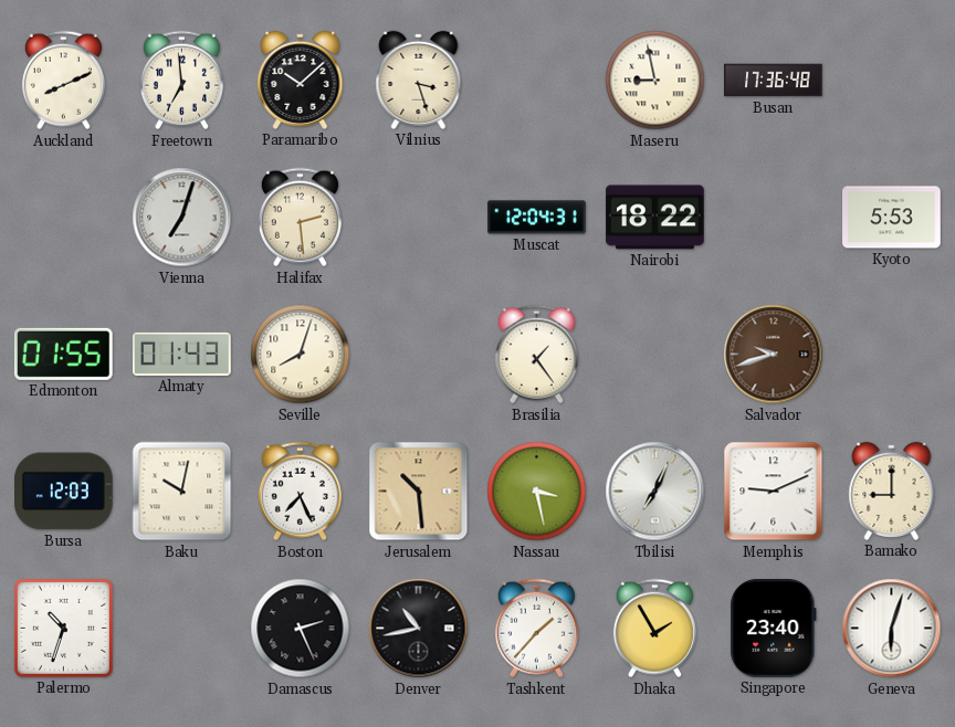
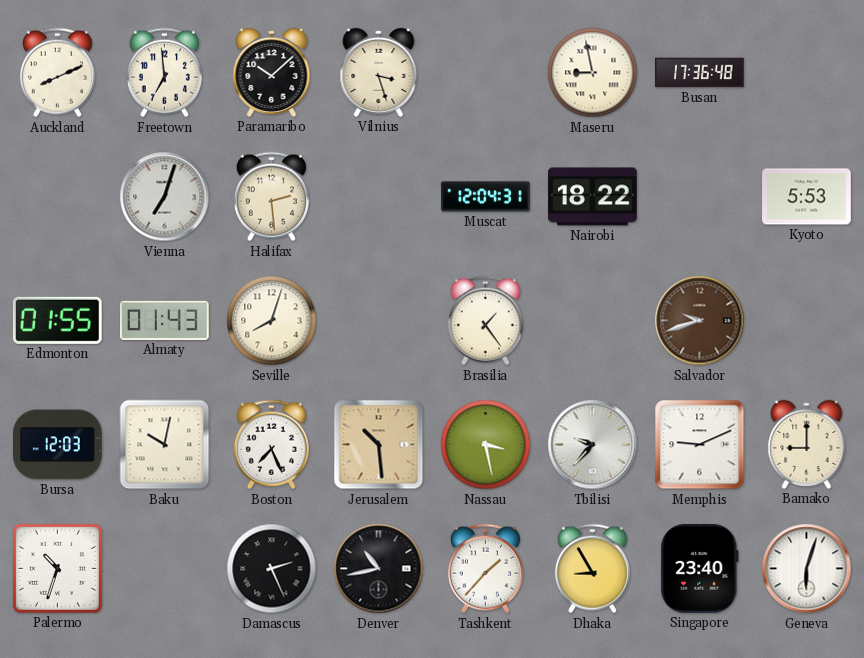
Tbilisi: 7:04 -> 9:37 (593, 445)
Dhaka: 1:55 -> 8:55 (592, 569)
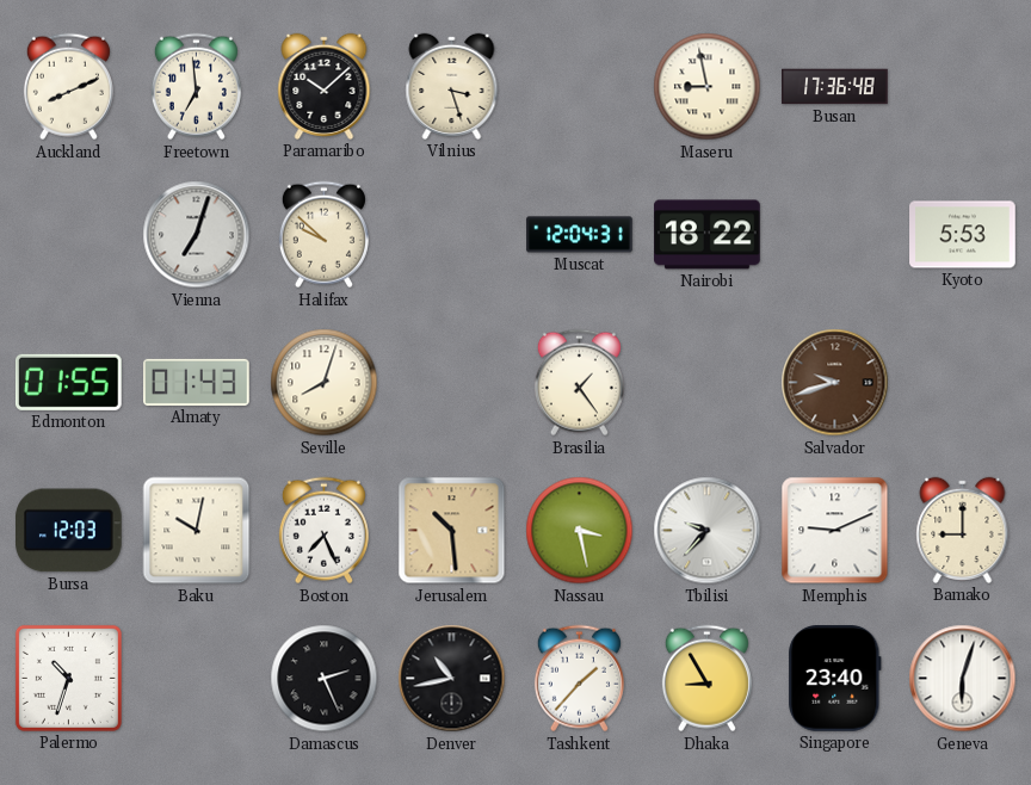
Halifax: 2:29 -> 9:52 (323, 235)
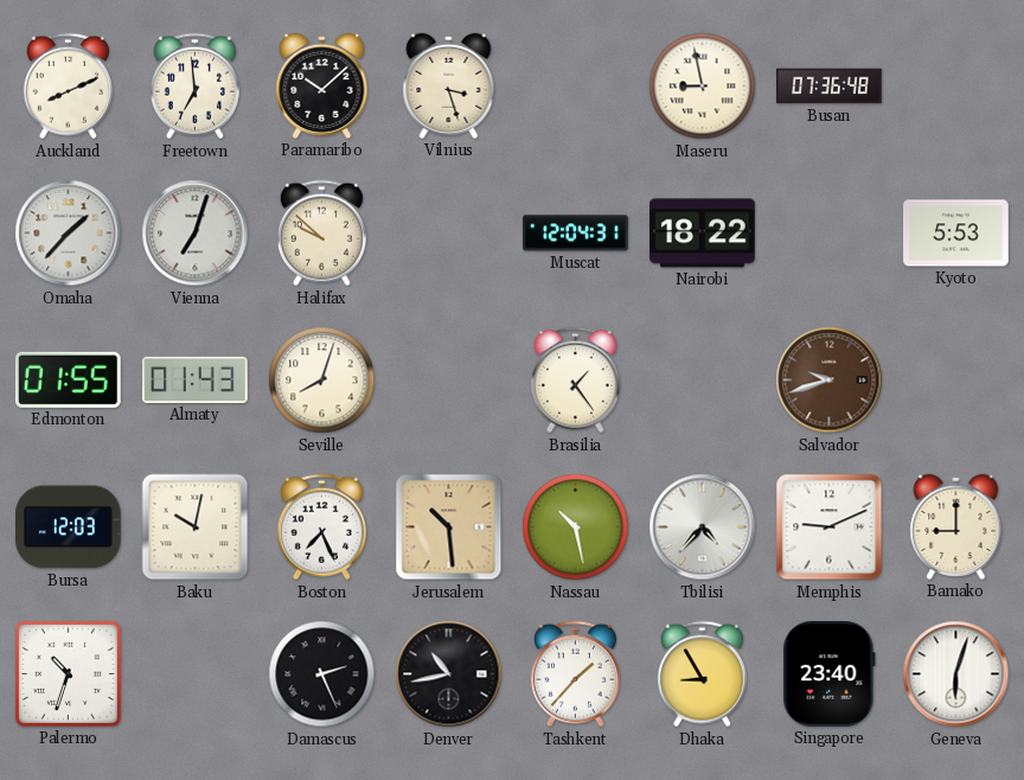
Busan: 17:36 -> 07:36 (830, 87)
Omaha: none -> 1:37 (69, 234)
Nassau: 3:28 -> 10:28 (576, 528)
Tbilisi: 9:37 -> 4:37 (703, 528)
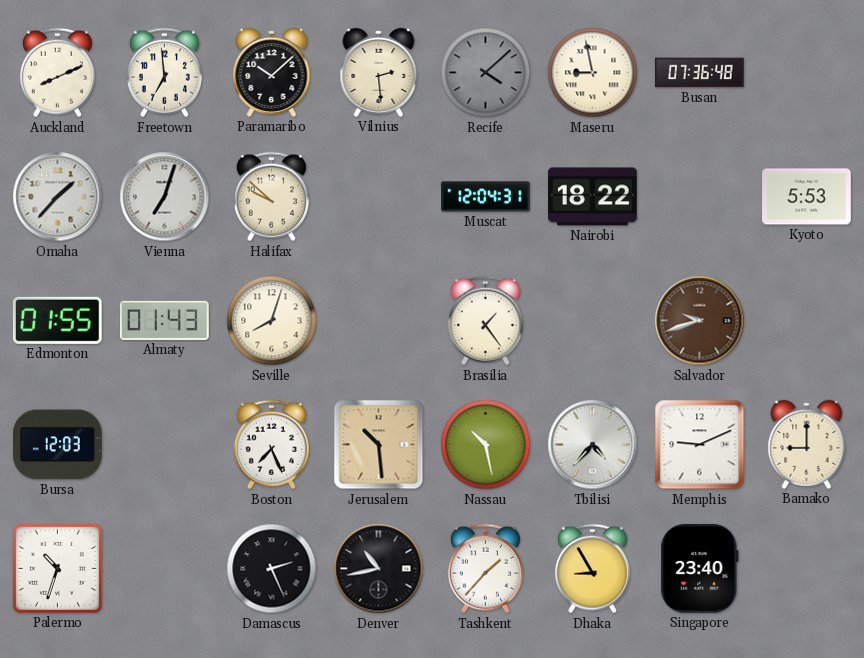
Vilnius: 3:27 -> 2:29 (379, 72)
Recife: none -> 4:08 (486, 73)
Baku: 10:02 -> none (196, 528)
Geneva: 6:03 -> none (956, 674)
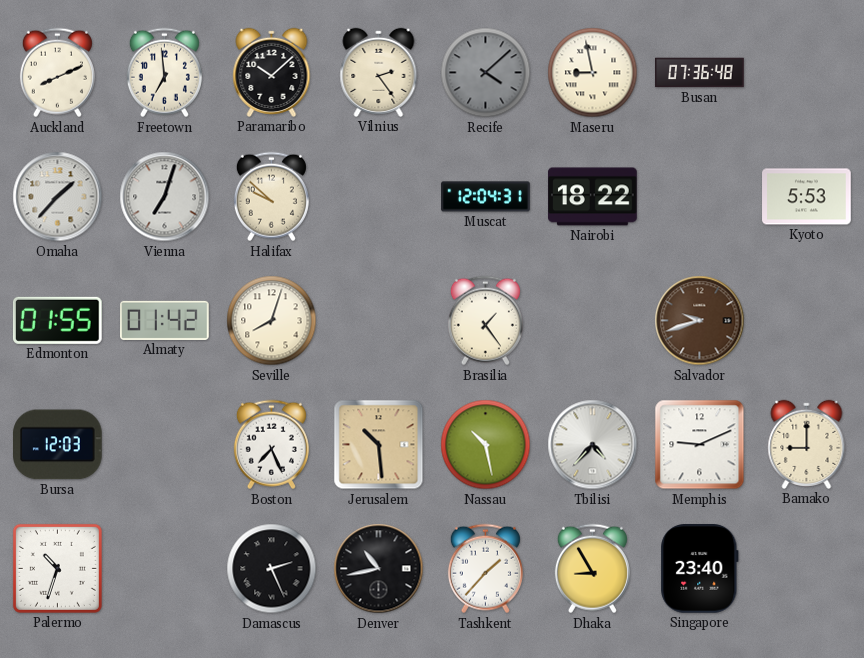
Vilnius: 2:29 -> 2:24 (379, 72)
Almaty: 01:43 -> 01:42 (165, 320)
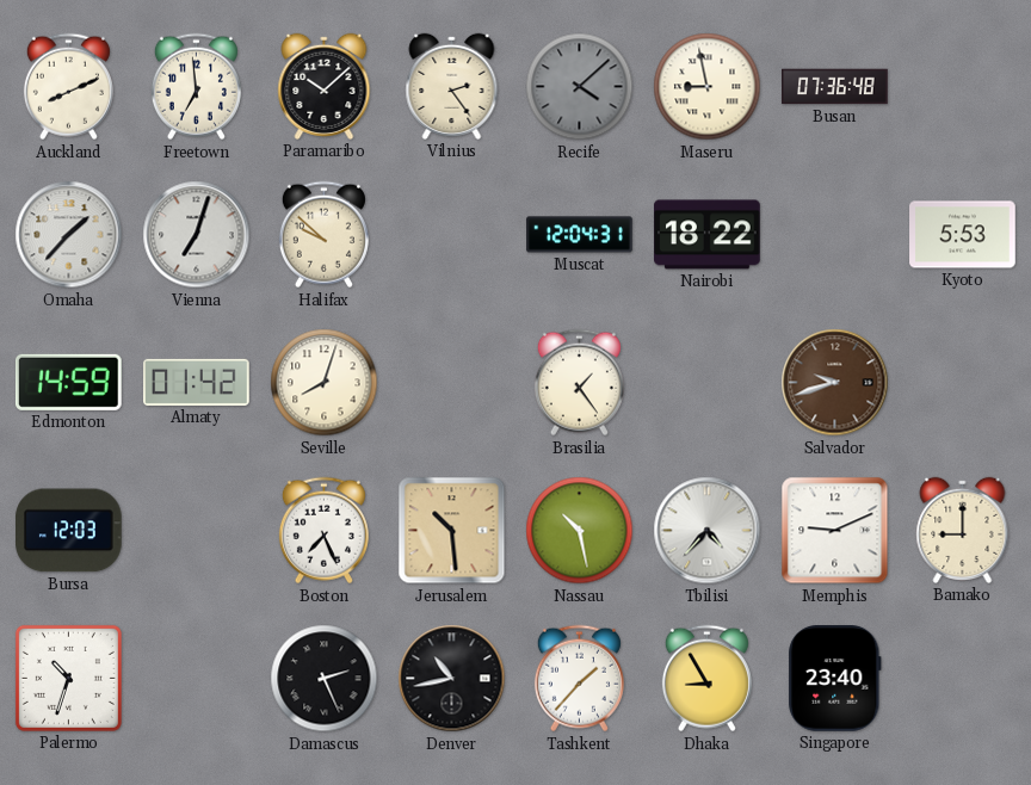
Edmonton: 01:55 -> 14:59 (68, 382)
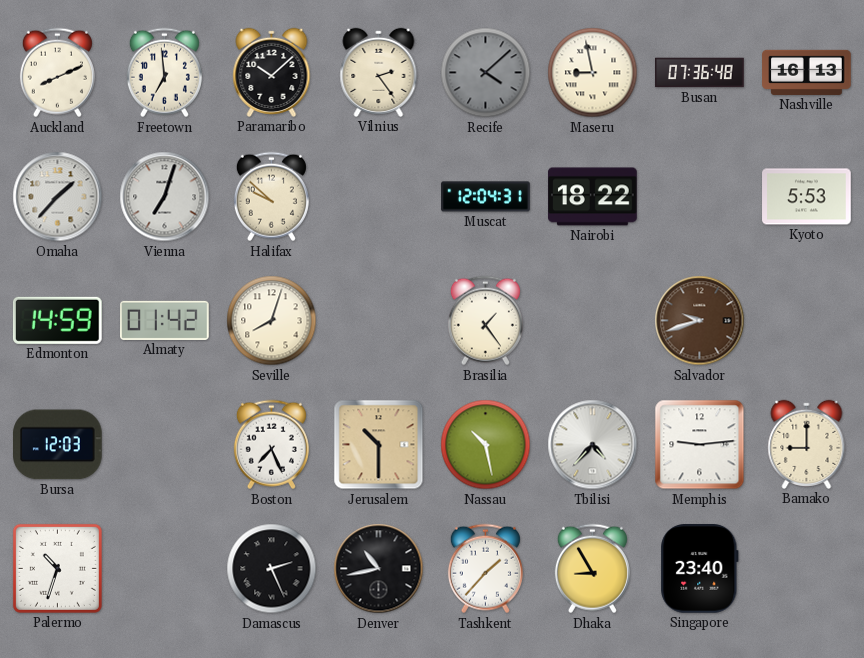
Nashville: none -> 16:13 (807, 72)
Jerusalem: 10:29 -> 10:30 (379, 445)
Memphis: 9:11 -> 9:14 (700, 445)
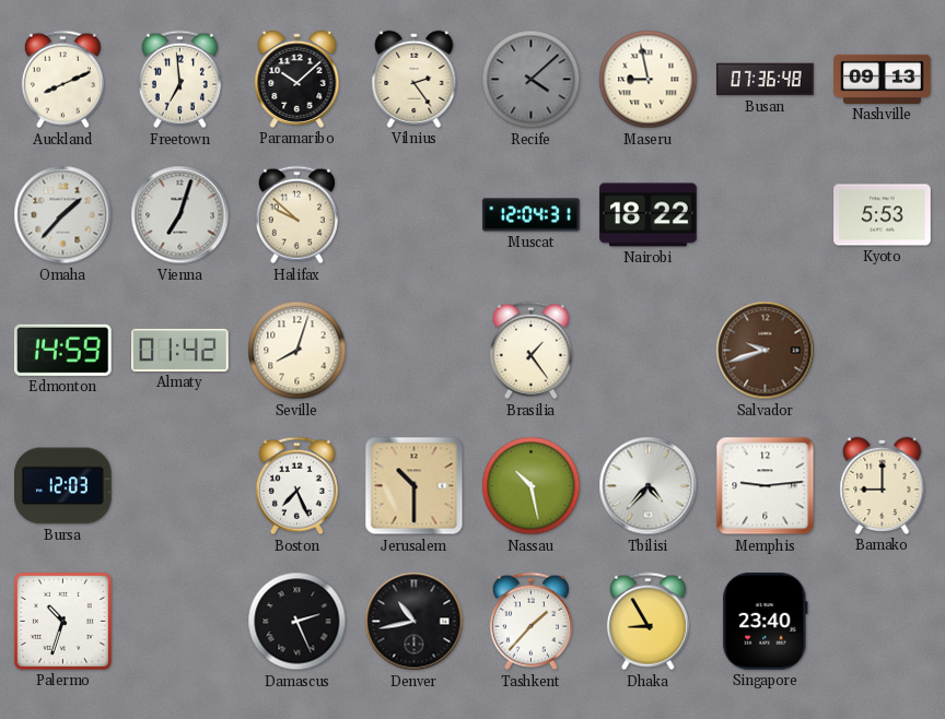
Nashville: 16:13 -> 09:13 (883, 79)
